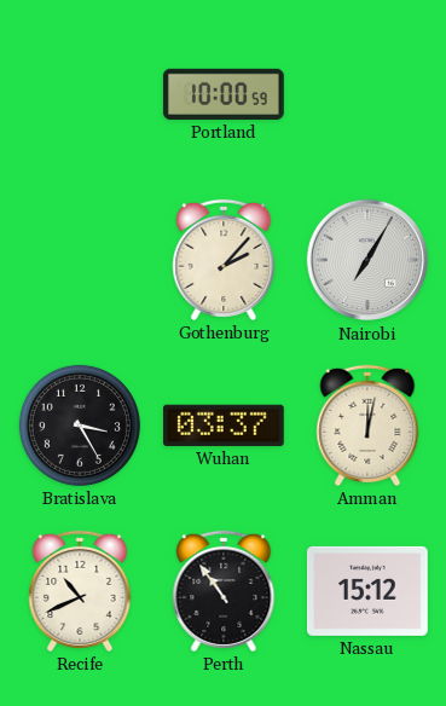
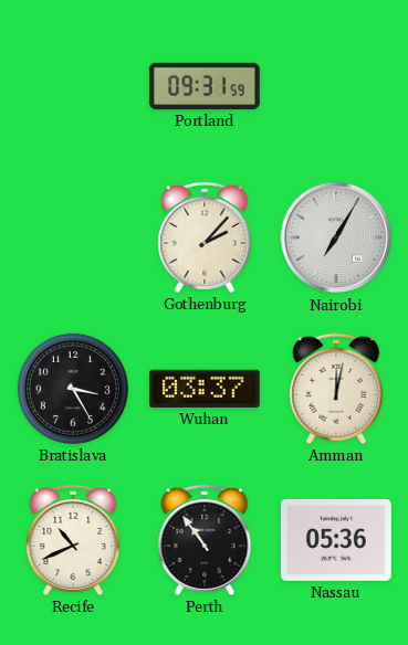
Portland: 10:00 -> 09:31 (205, 86)
Nassau: 15:12 -> 05:36 (336, 540)
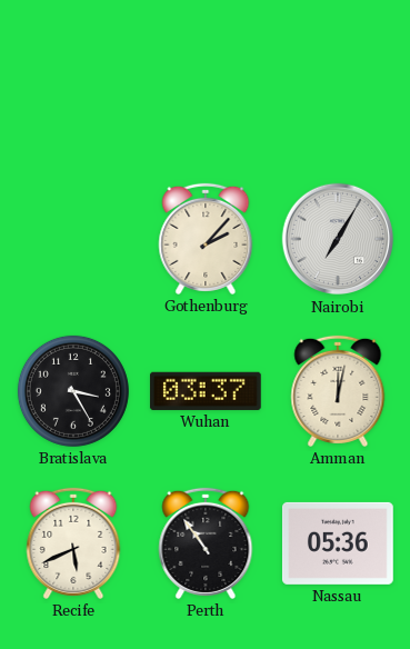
Portland: 09:31 -> none (205, 86)
Recife: 10:41 -> 5:41 (73, 543)
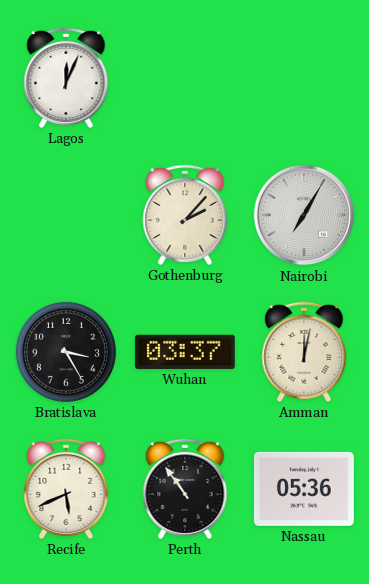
Lagos: none -> 12:04 (66, 78)
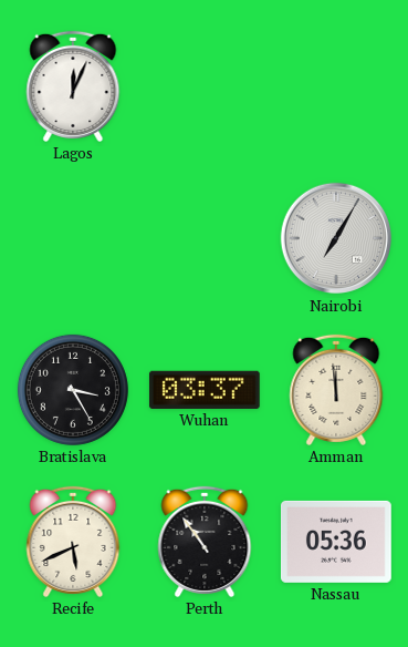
Gothenburg: 2:07 -> none (185, 215)
Amman: 12:02 -> 11:59 (336, 390)
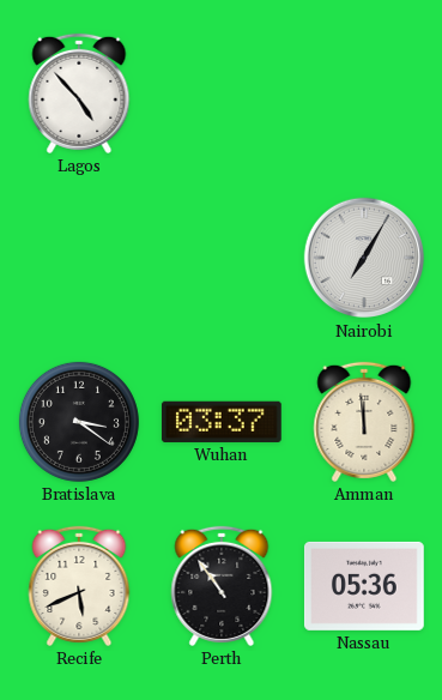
Lagos: 12:04 -> 4:53 (79, 93)
Bratislava: 3:25 -> 3:21 (79, 422)
